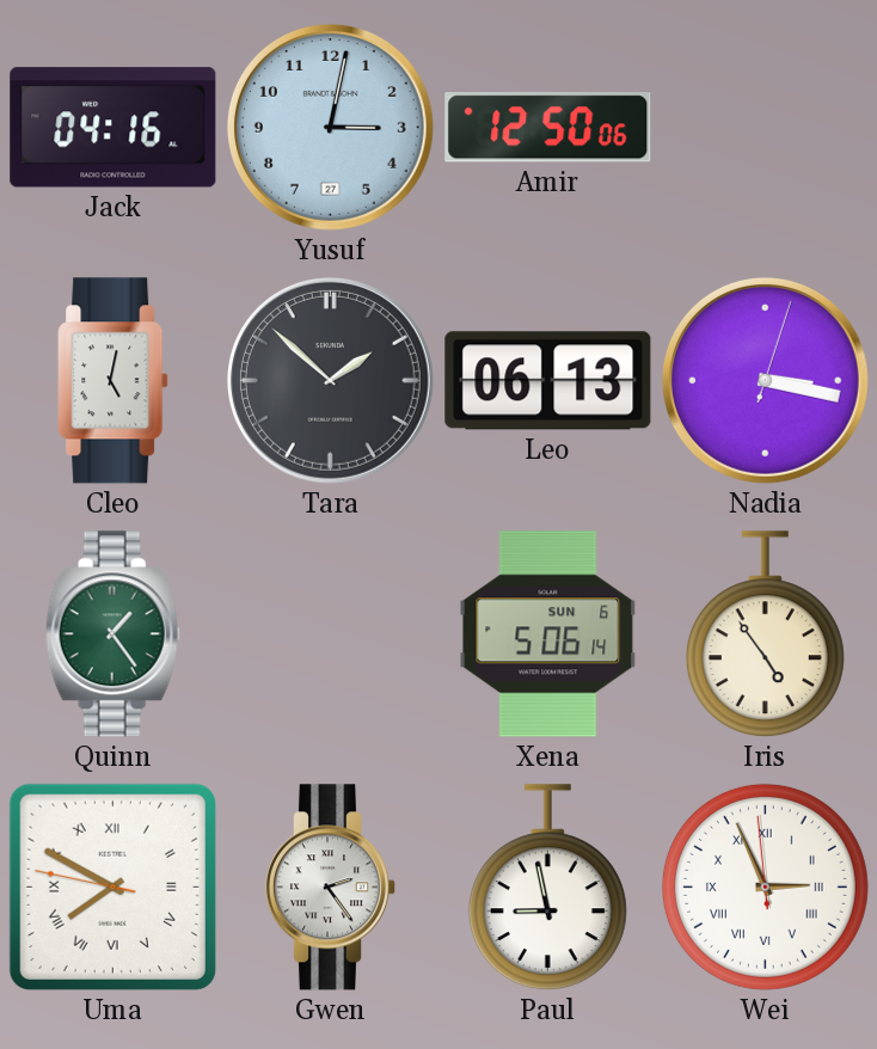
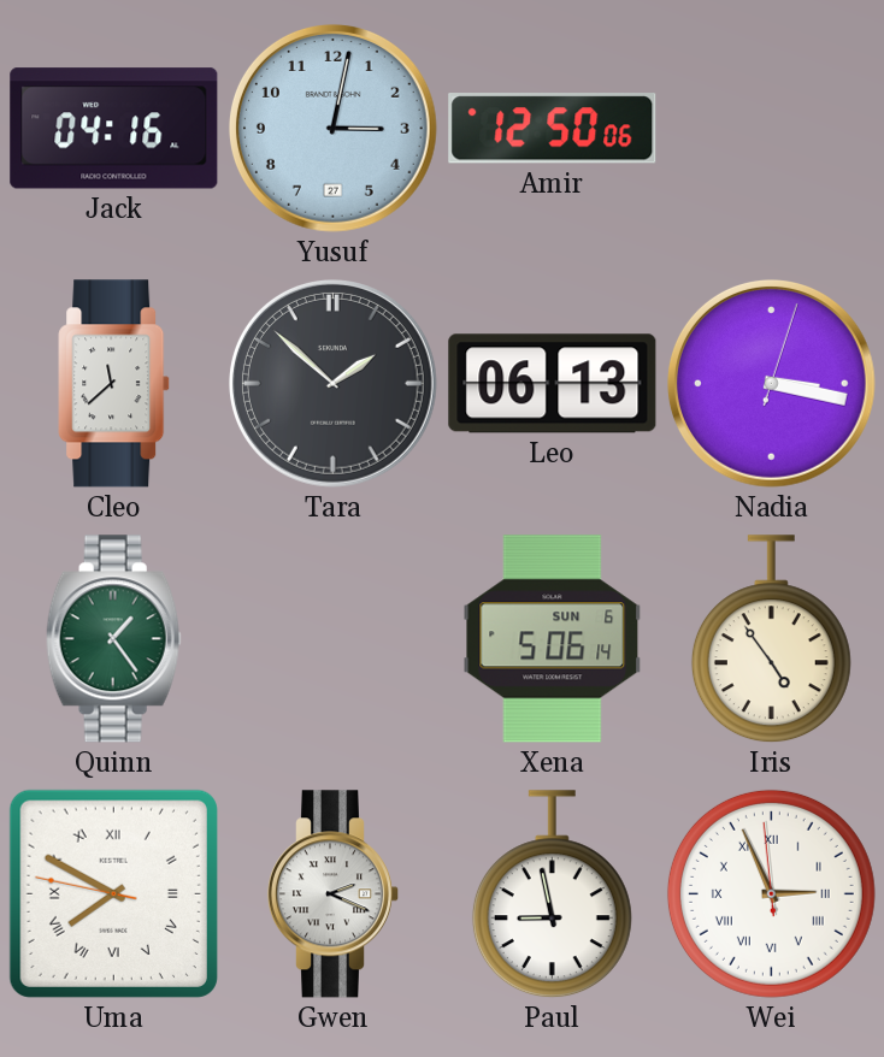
Cleo: 5:02 -> 11:38 (114, 384)
Gwen: 2:24 -> 2:19 (332, 894)
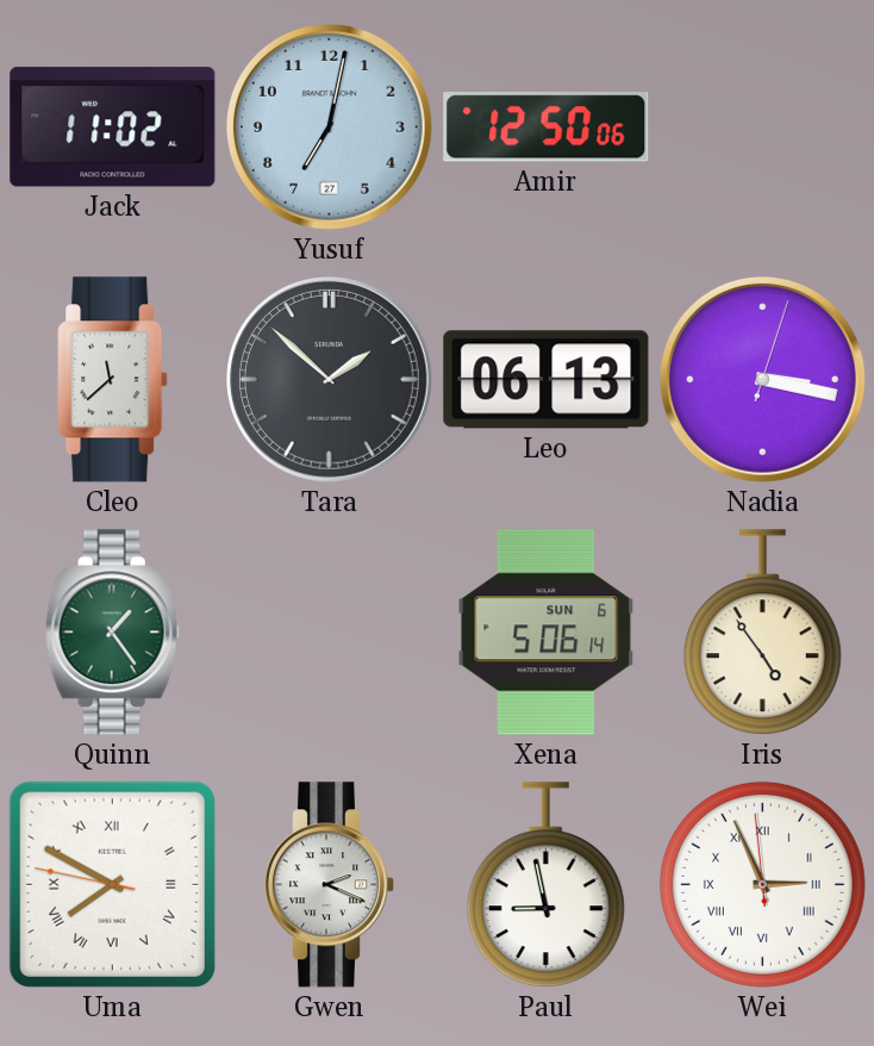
Jack: 04:16 -> 11:02 (113, 127)
Yusuf: 3:02 -> 7:02 (329, 126)
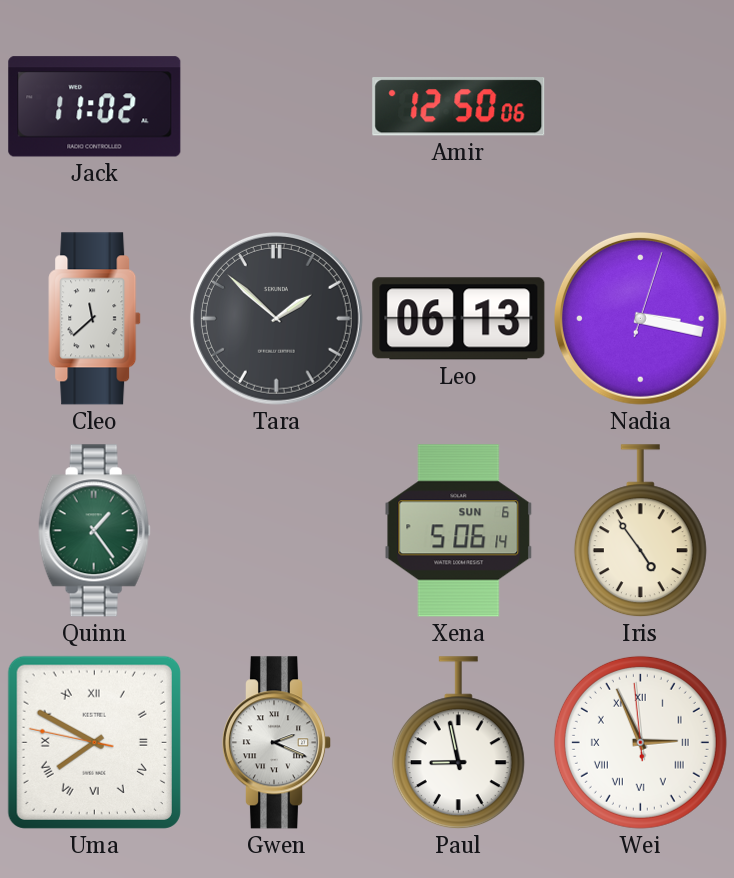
Yusuf: 7:02 -> none (329, 126)
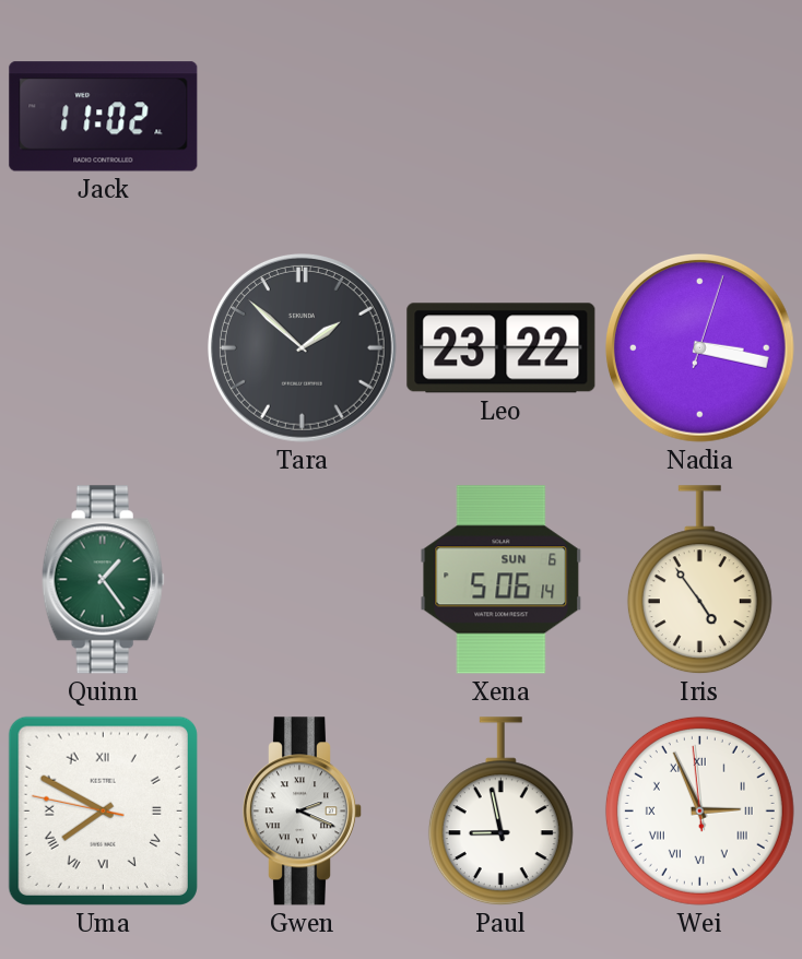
Amir: 12:50 -> none (459, 107)
Cleo: 11:38 -> none (95, 319)
Leo: 06:13 -> 23:22 (502, 348)
